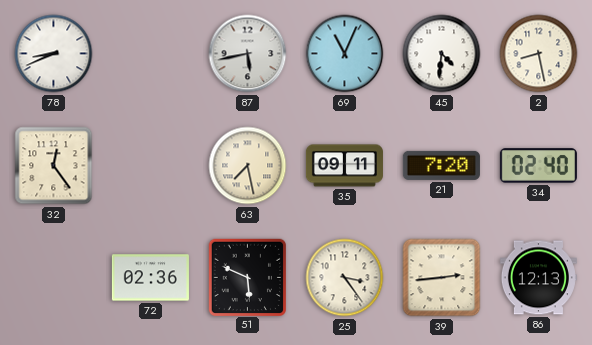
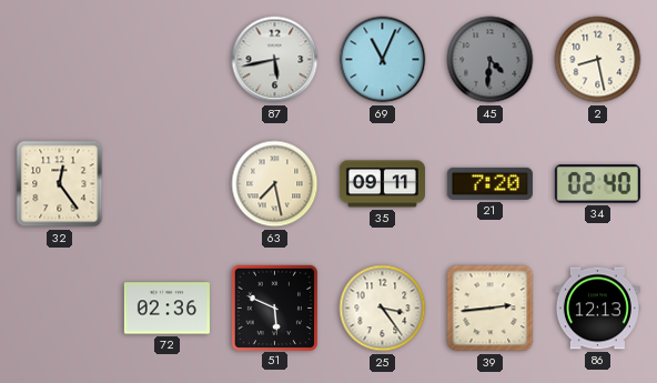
78: 8:41 -> none (54, 54)
45 dial: white -> grey (491, 60)
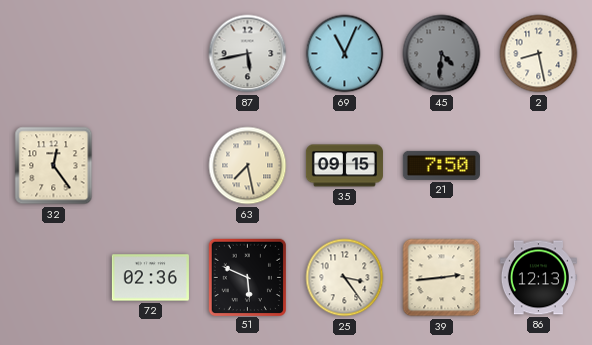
35: 09:11 -> 09:15 (344, 166)
21: 7:20 -> 7:50 (441, 165)
34: 02:40 -> none (597, 184)
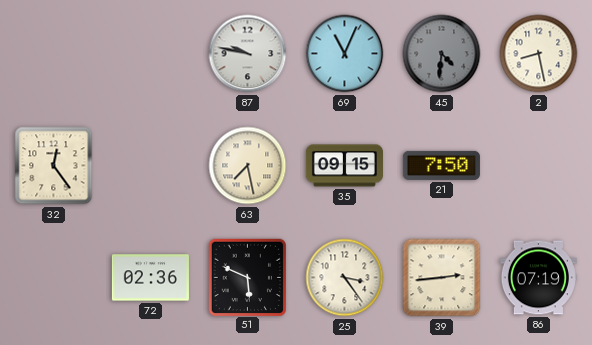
87: 5:43 -> 9:47 (248, 54)
86: 12:13 -> 07:19 (538, 278)
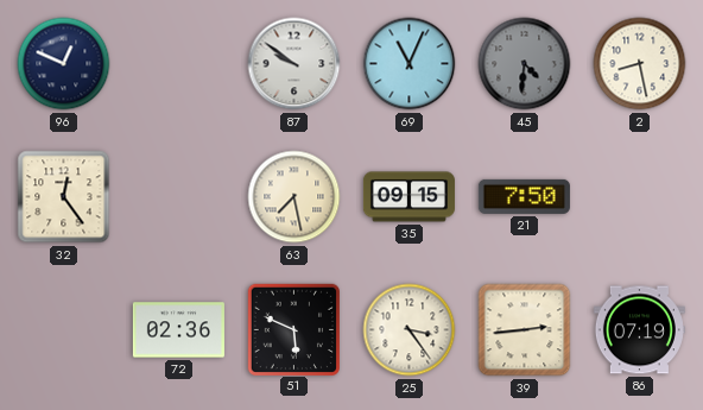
96: none -> 12:49 (64, 64)
87: 9:47 -> 9:51 (294, 64)
